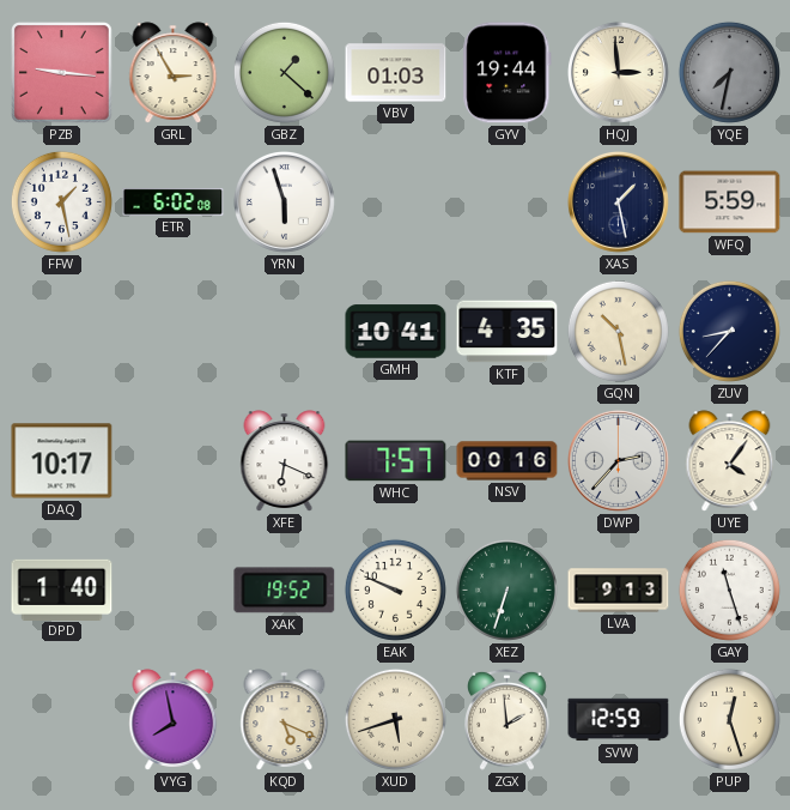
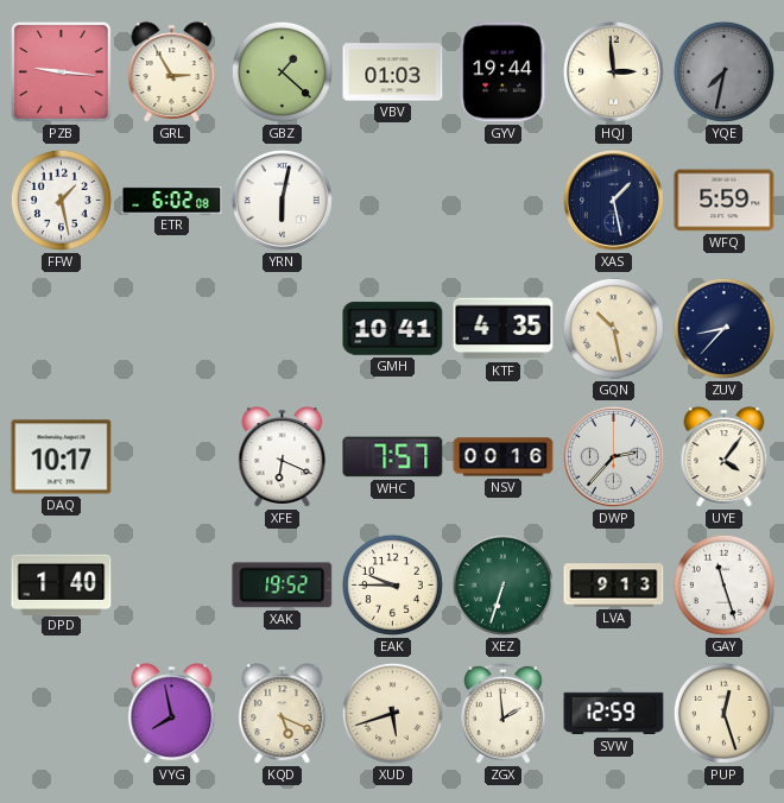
YRN: 5:57 -> 6:02 (282, 200)
EAK: 9:49 -> 9:45 (392, 584)
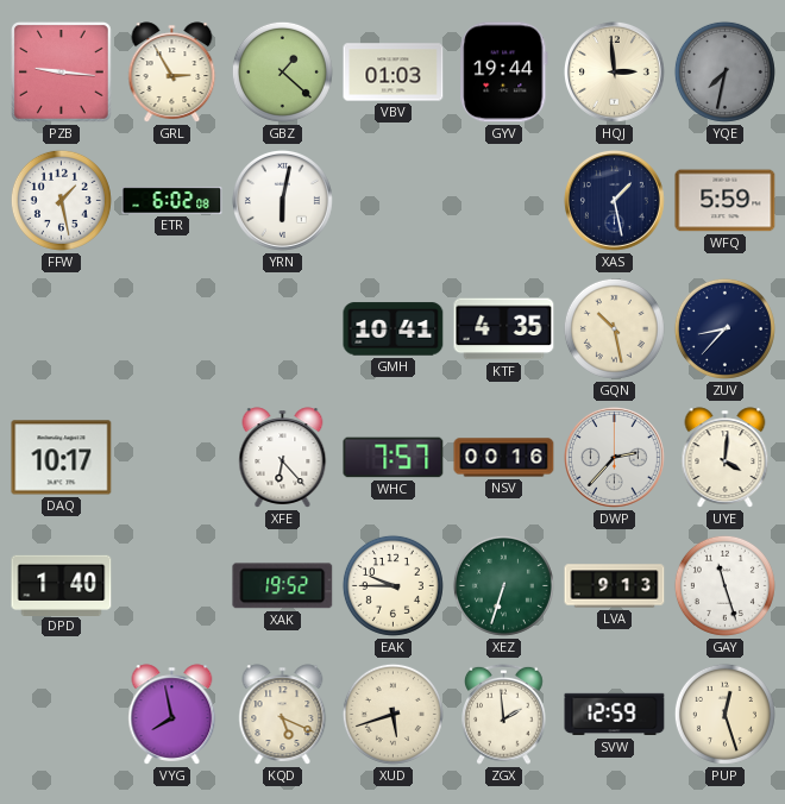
XFE: 6:19 -> 6:23 (283, 458)
UYE: 4:06 -> 4:01 (726, 458)
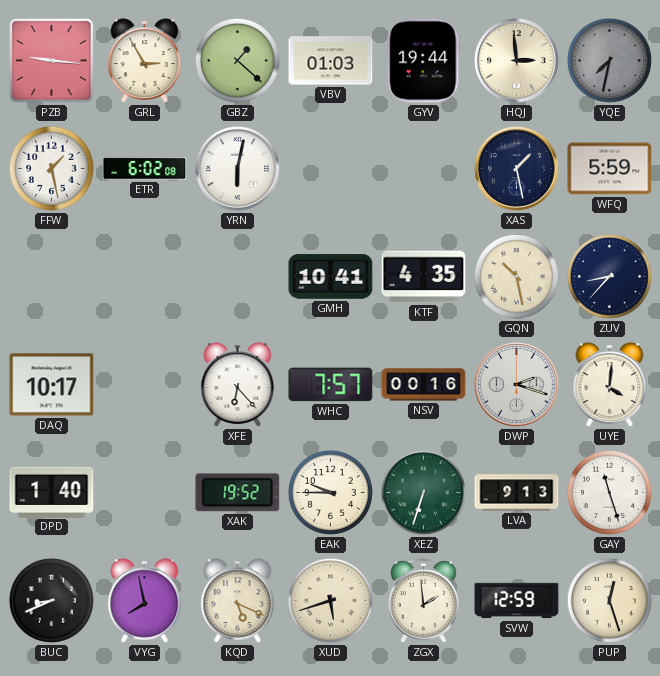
DWP: 2:37 -> 2:18 (516, 384)
BUC: none -> 8:41 (51, 600)
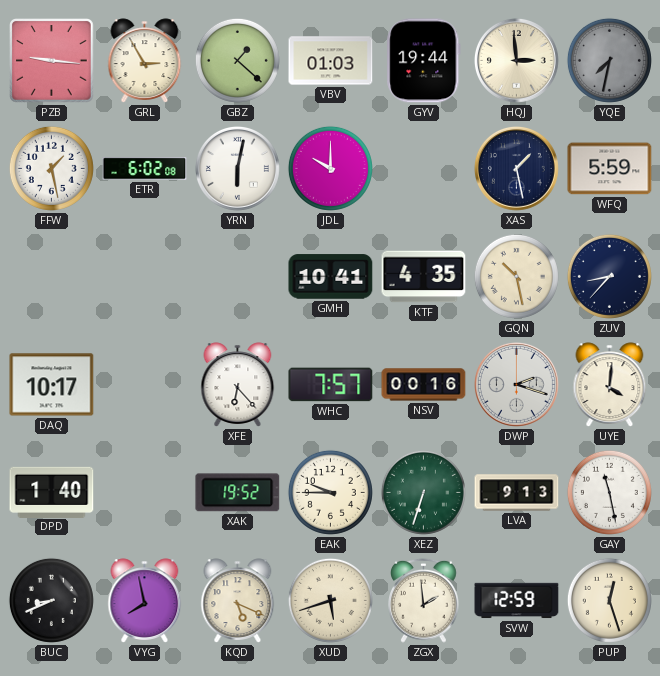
JDL: none -> 10:00 (330, 168)
GAY: 11:27 -> 11:28 (609, 492)
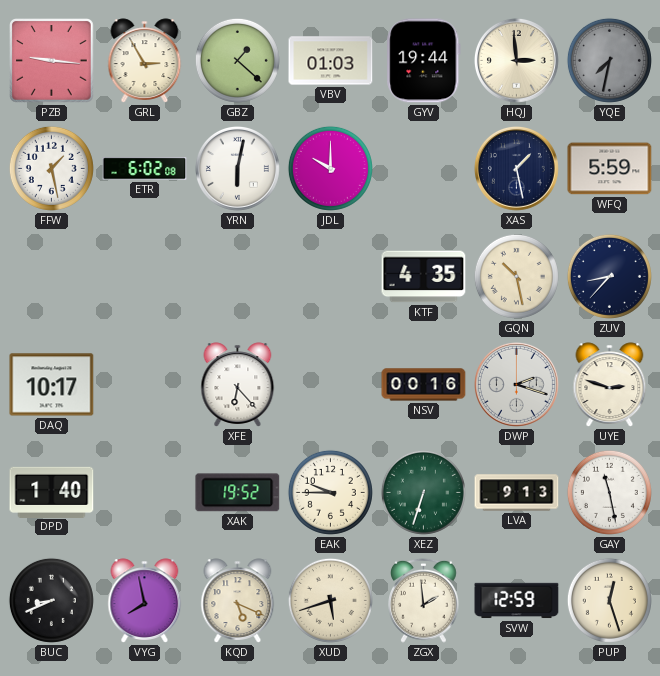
GMH: 10:41 -> none (331, 277)
WHC: 7:57 -> none (331, 385)
UYE: 4:01 -> 2:48 (610, 385)
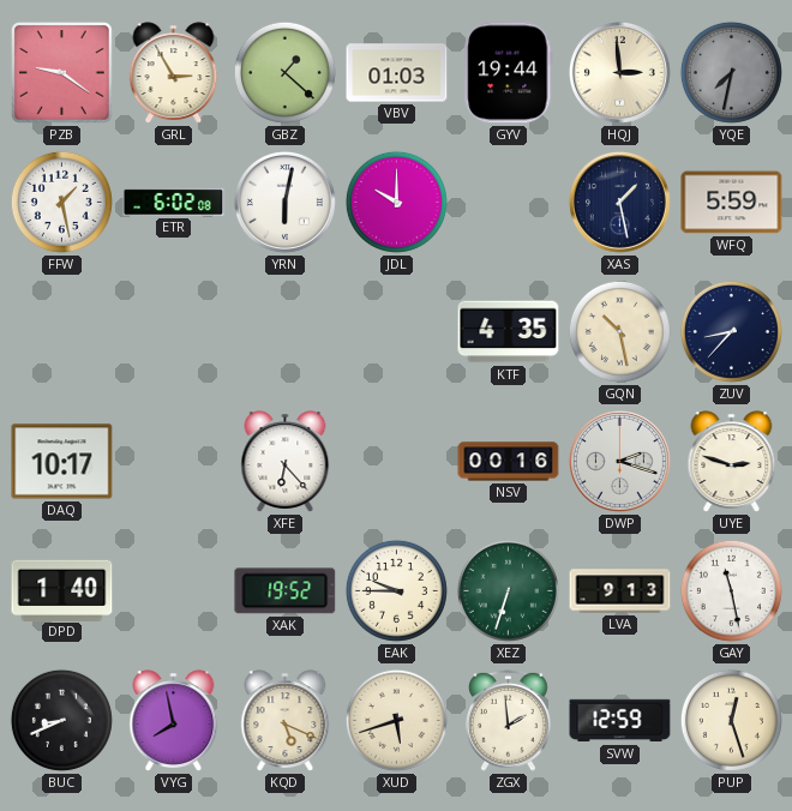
PZB: 9:16 -> 9:21 (62, 73)
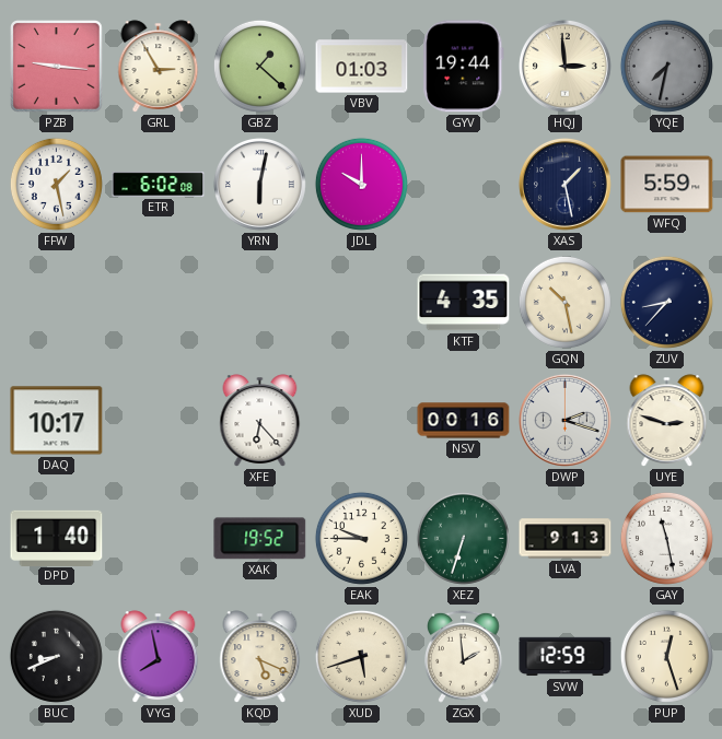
PZB: 9:21 -> 9:16 (57, 67)
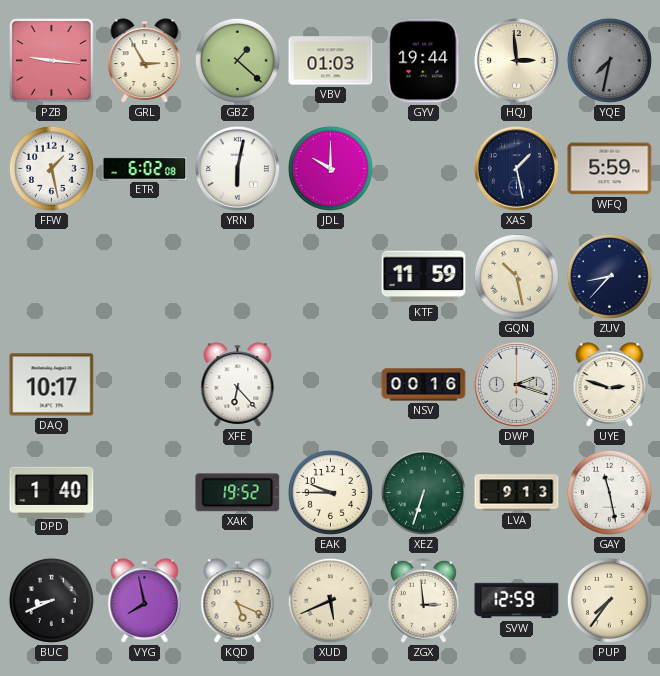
KTF: 4:35 -> 11:59 (424, 277)
XUD: 5:42 -> 5:41 (330, 600)
ZGX: 1:59 -> 2:59 (424, 600)
PUP: 12:27 -> 7:36 (609, 600)
